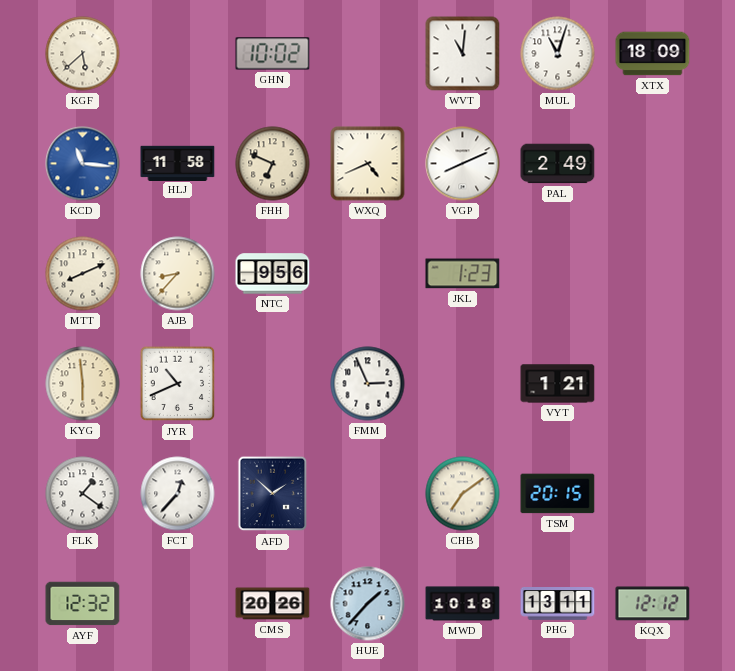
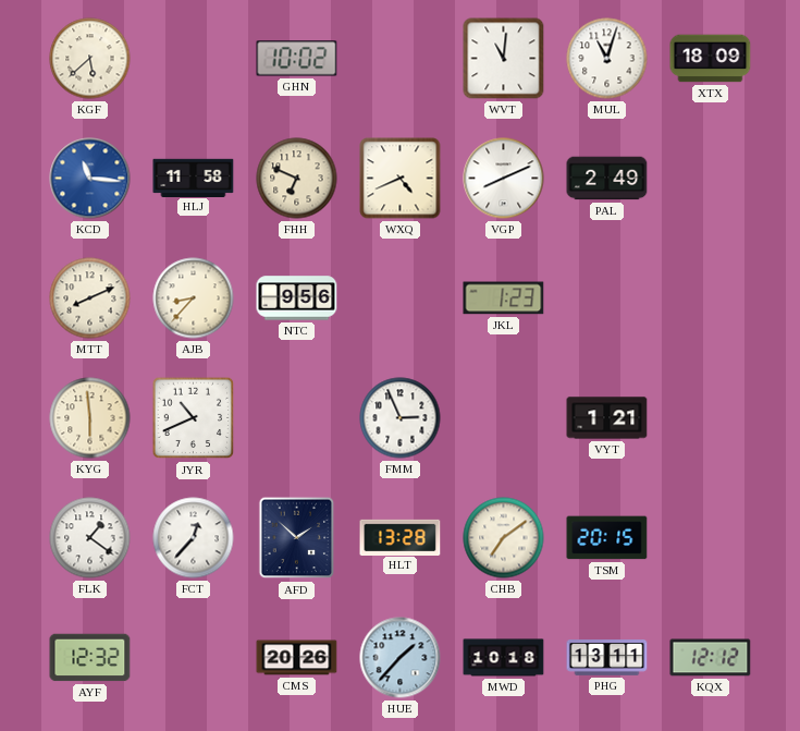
HLT: none -> 13:28 (401, 537)
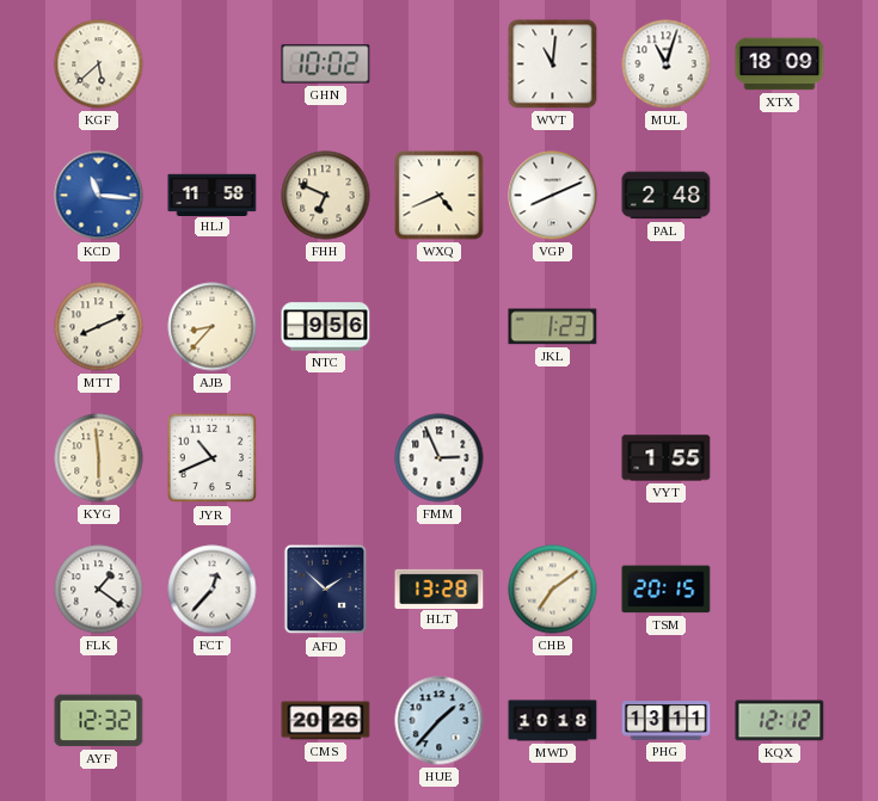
PAL: 2:49 -> 2:48 (667, 196)
VYT: 1:21 -> 1:55 (667, 458)
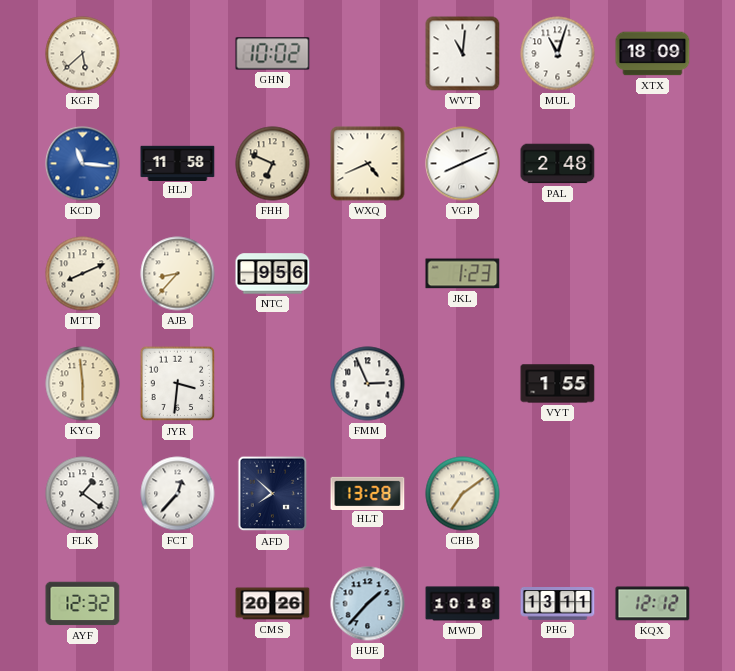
JYR: 10:41 -> 3:31 (178, 384)
AFD: 1:52 -> 7:52 (273, 494)
TSM: 20:15 -> none (667, 590)
